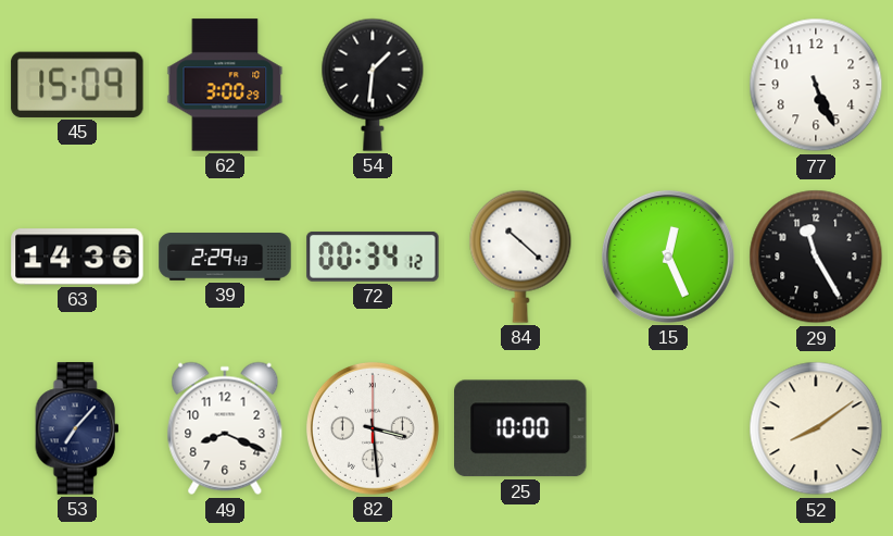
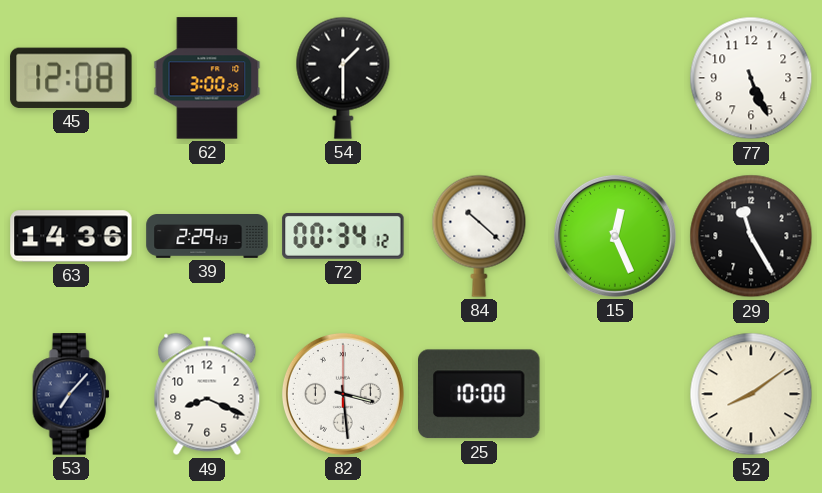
45: 15:09 -> 12:08 (71, 78)
54: 1:31 -> 1:30 (343, 78)
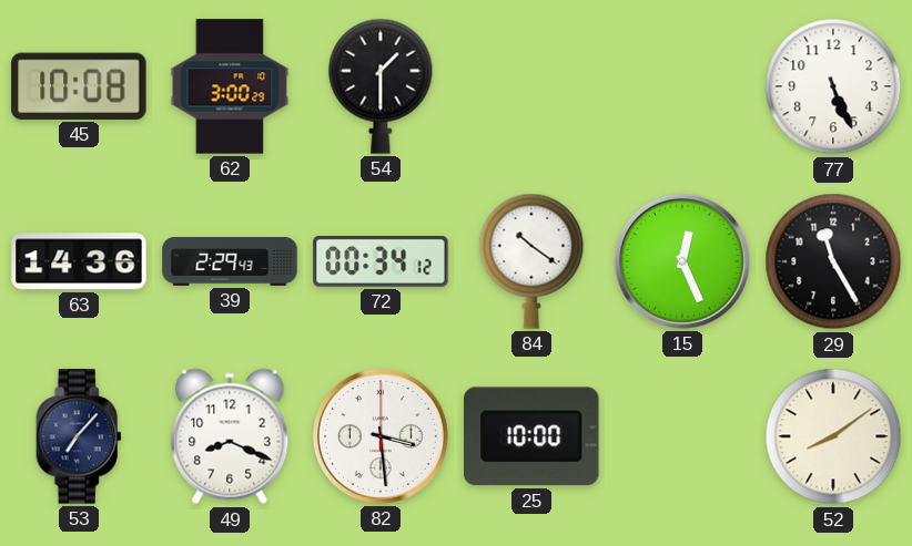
45: 12:08 -> 10:08 (79, 86)
84: 10:22 -> 10:21 (531, 261)
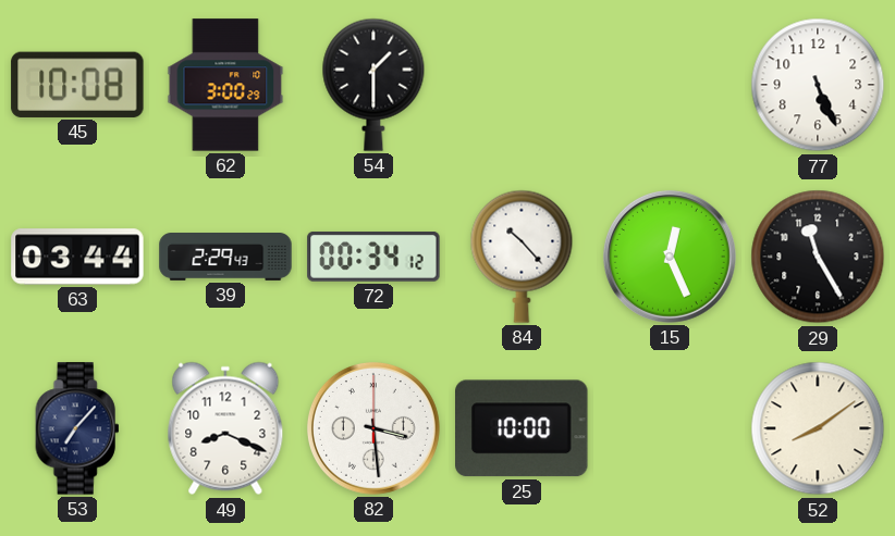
63: 14:36 -> 03:44 (77, 257)
84: 10:21 -> 10:23 (522, 257)
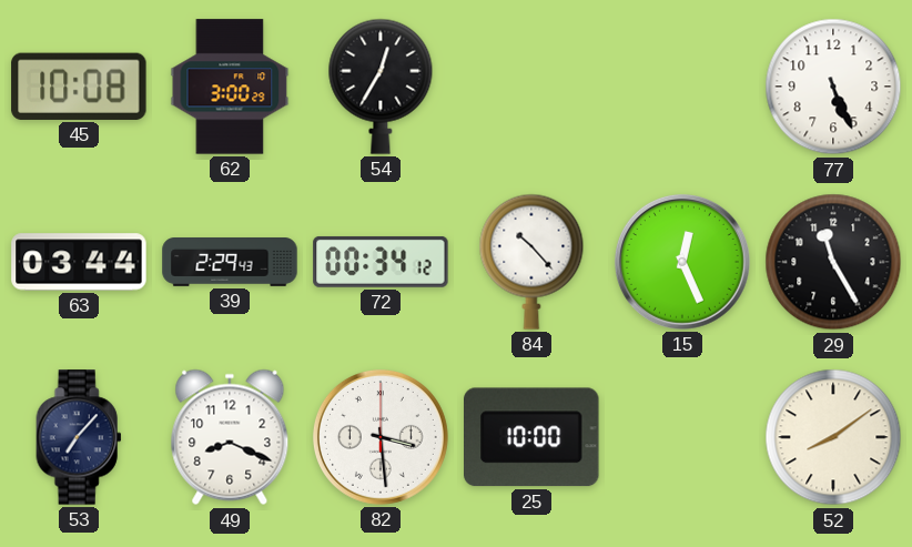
54: 1:30 -> 12:35 (381, 87)
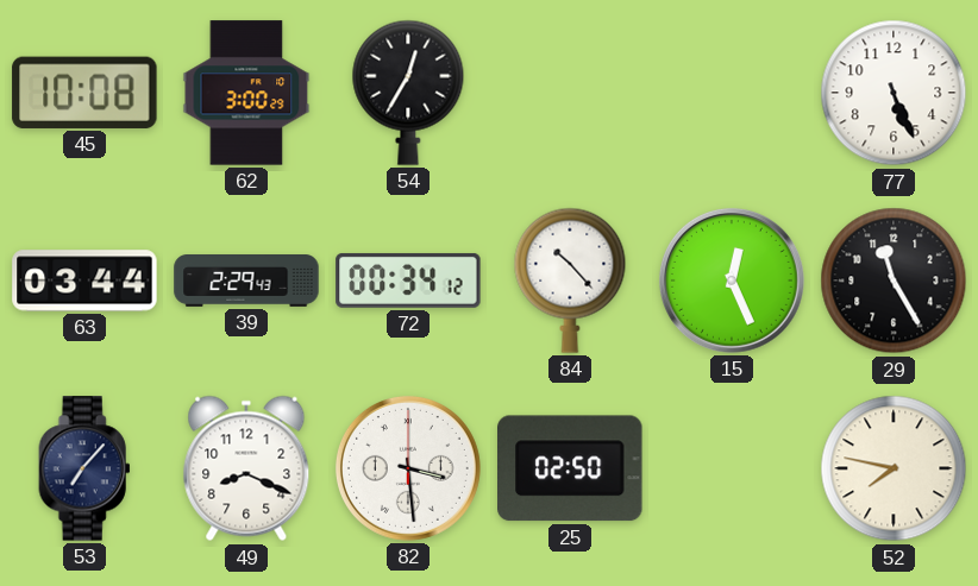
25: 10:00 -> 02:50 (571, 468)
52: 8:09 -> 7:47 (894, 468)
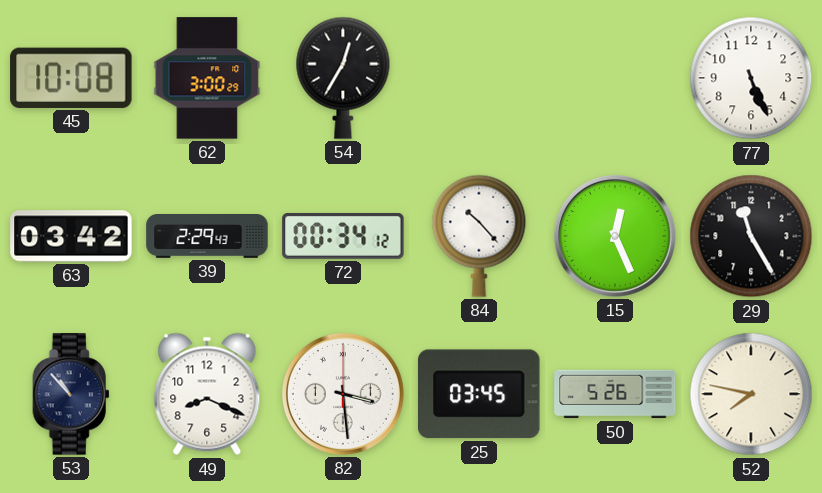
63: 03:44 -> 03:42 (71, 236)
53: 7:07 -> 10:53 (71, 394)
25: 02:50 -> 03:45 (480, 394)
50: none -> 5:26 (615, 394)
